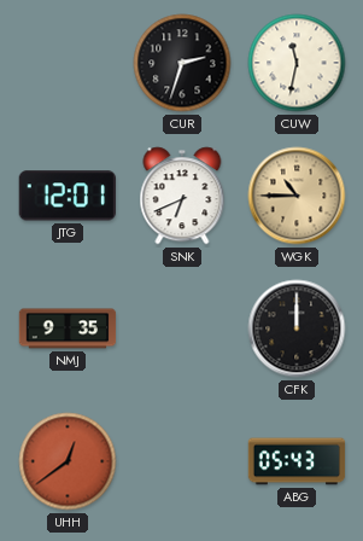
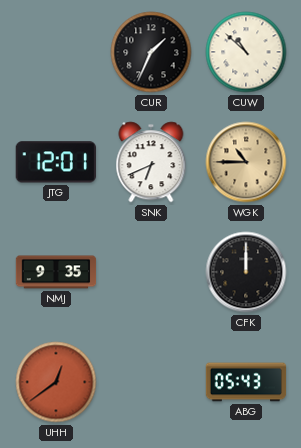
CUR: 2:33 -> 1:34 (151, 52)
CUW: 11:32 -> 10:52 (246, 52)
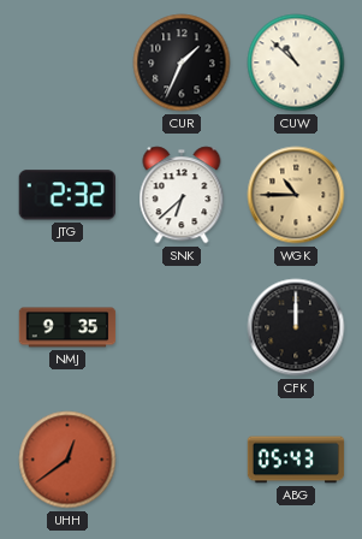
JTG: 12:01 -> 2:32 (67, 195)
SNK: 6:41 -> 6:38 (182, 195)
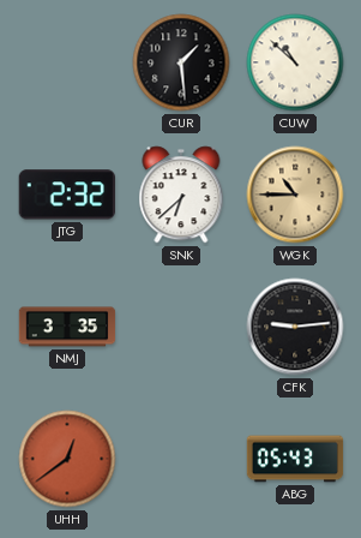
CUR: 1:34 -> 1:29 (181, 62)
NMJ: 9:35 -> 3:35 (67, 327)
CFK: 12:00 -> 9:14 (295, 327)
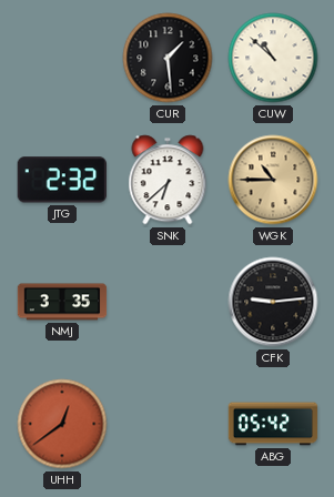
ABG: 05:43 -> 05:42 (273, 424)
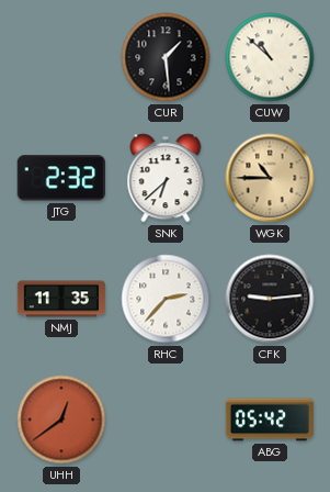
NMJ: 3:35 -> 11:35 (61, 299)
RHC: none -> 2:37 (166, 299)
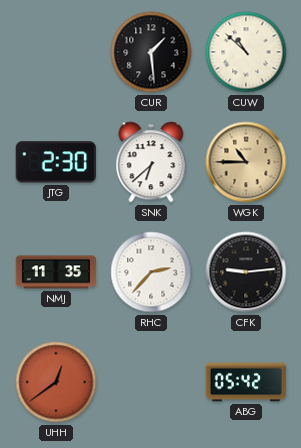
JTG: 2:32 -> 2:30 (56, 162)
